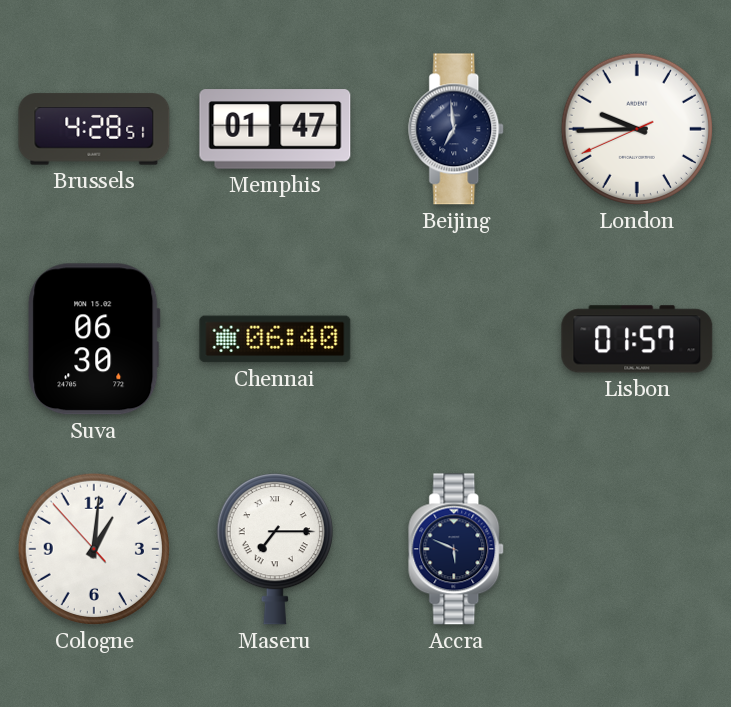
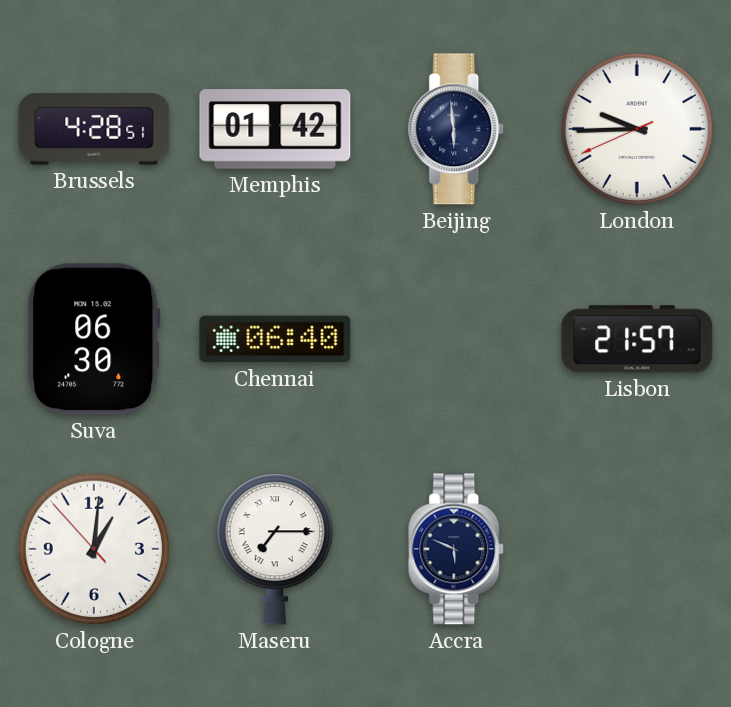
Memphis: 01:47 -> 01:42 (275, 129)
Beijing: 6:59 -> 5:59 (457, 129)
Lisbon: 01:57 -> 21:57 (637, 339)
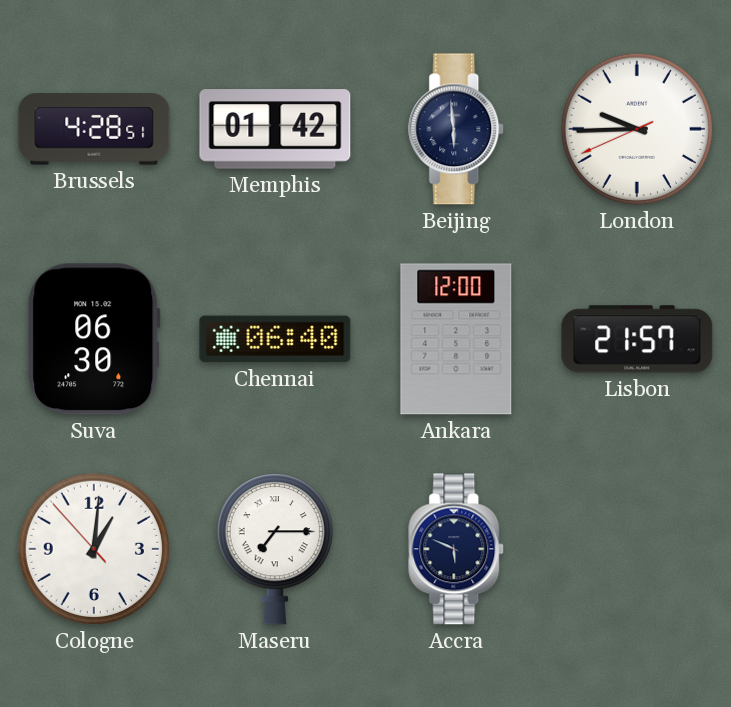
Ankara: none -> 12:00 (456, 339)
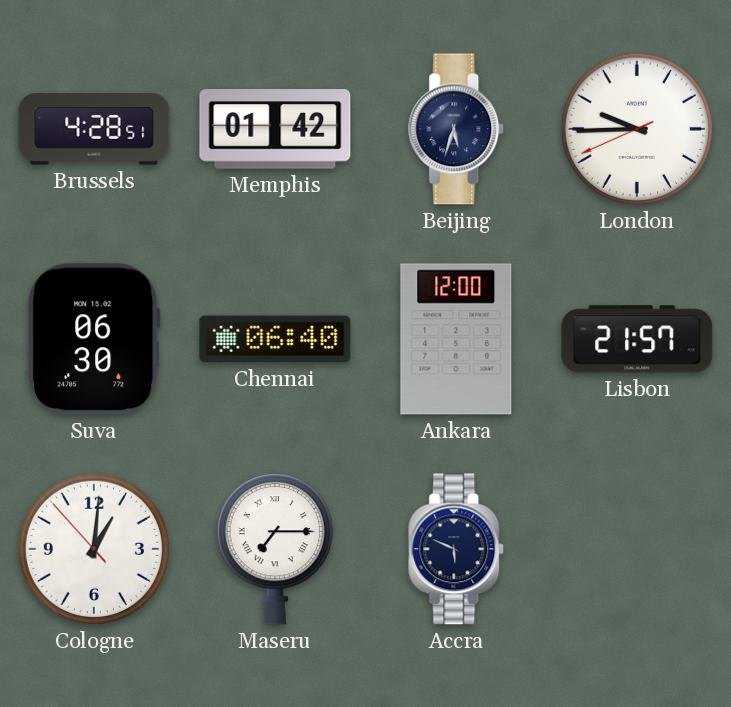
Beijing: 5:59 -> 5:33 (457, 129)
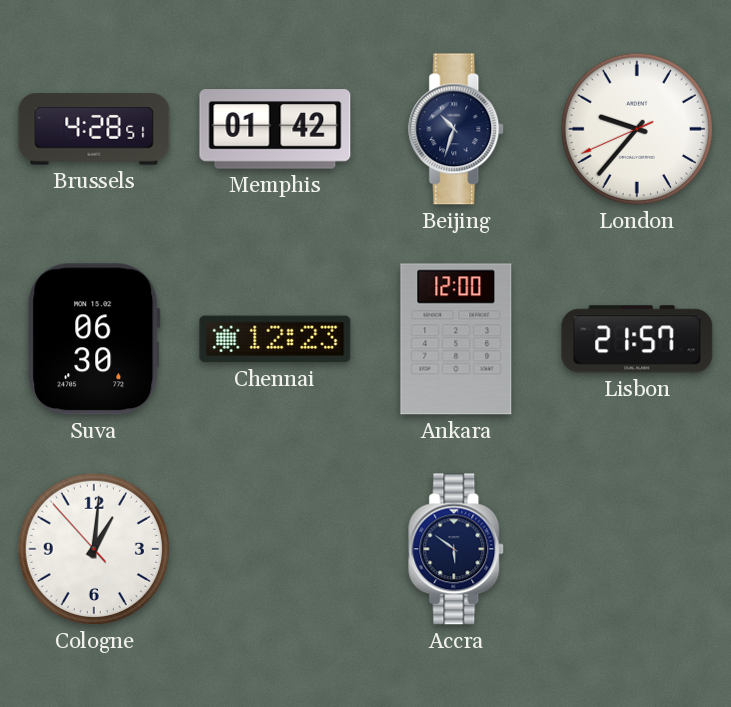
Beijing: 5:33 -> 10:33 (457, 129)
London: 9:44 -> 9:36 (637, 129)
Chennai: 06:40 -> 12:23 (275, 339)
Maseru: 7:15 -> none (275, 549)
Accra: 5:49 -> 5:51 (457, 549)
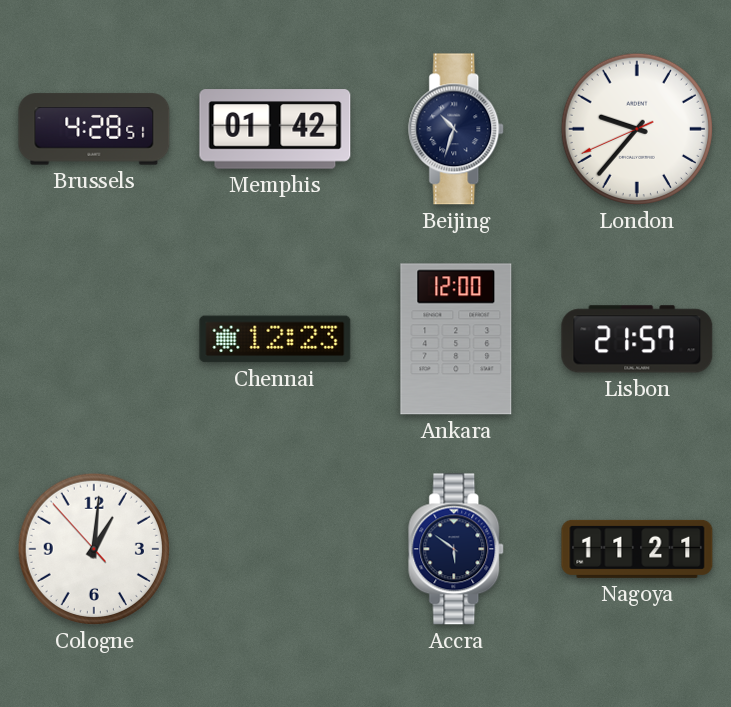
Suva: 06:30 -> none (94, 339)
Nagoya: none -> 11:21 (637, 549)
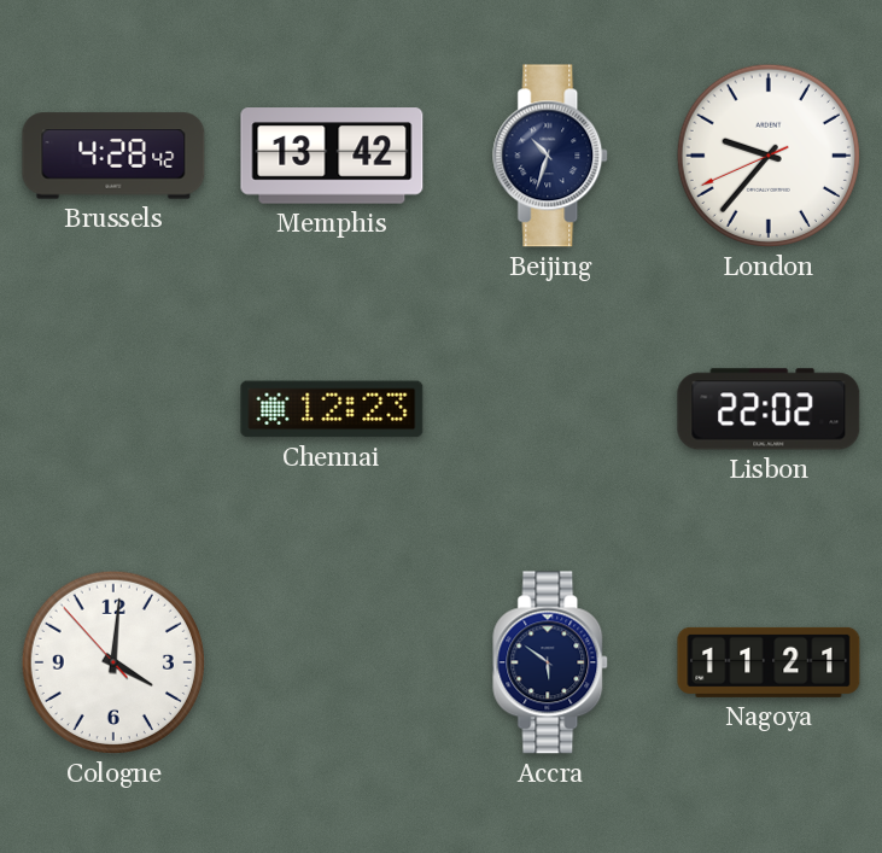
Brussels: 4:28:51 -> 4:28:42 (113, 156)
Memphis: 01:42 -> 13:42 (332, 156)
Ankara: 12:00 -> none (456, 339)
Lisbon: 21:57 -> 22:02 (769, 409)
Cologne: 1:00 -> 4:00 (113, 662)
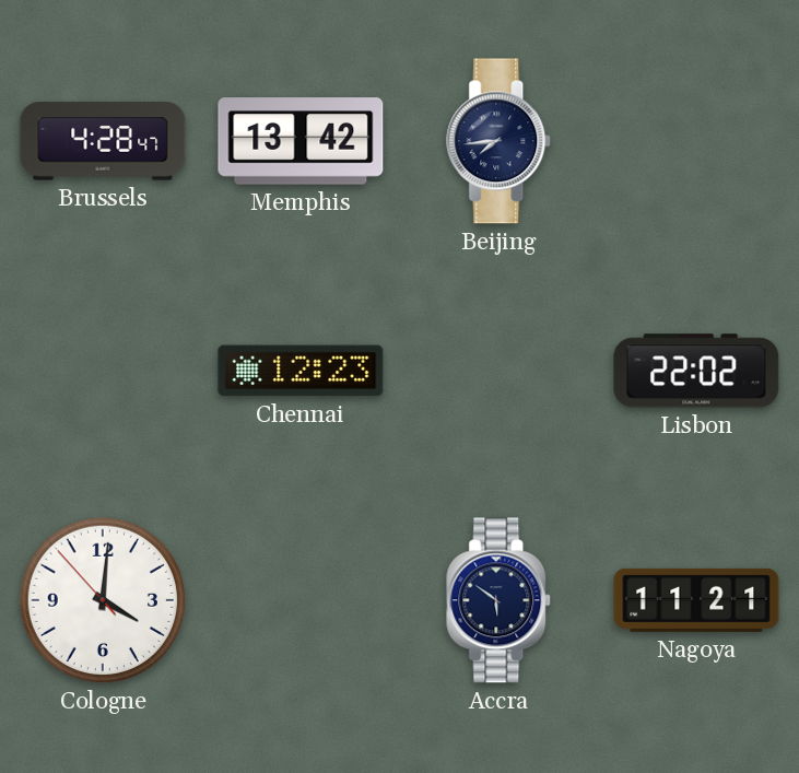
Brussels: 4:28:42 -> 4:28:47 (103, 141)
Beijing: 10:33 -> 7:44 (500, 141)
London: 9:36 -> none (769, 156)
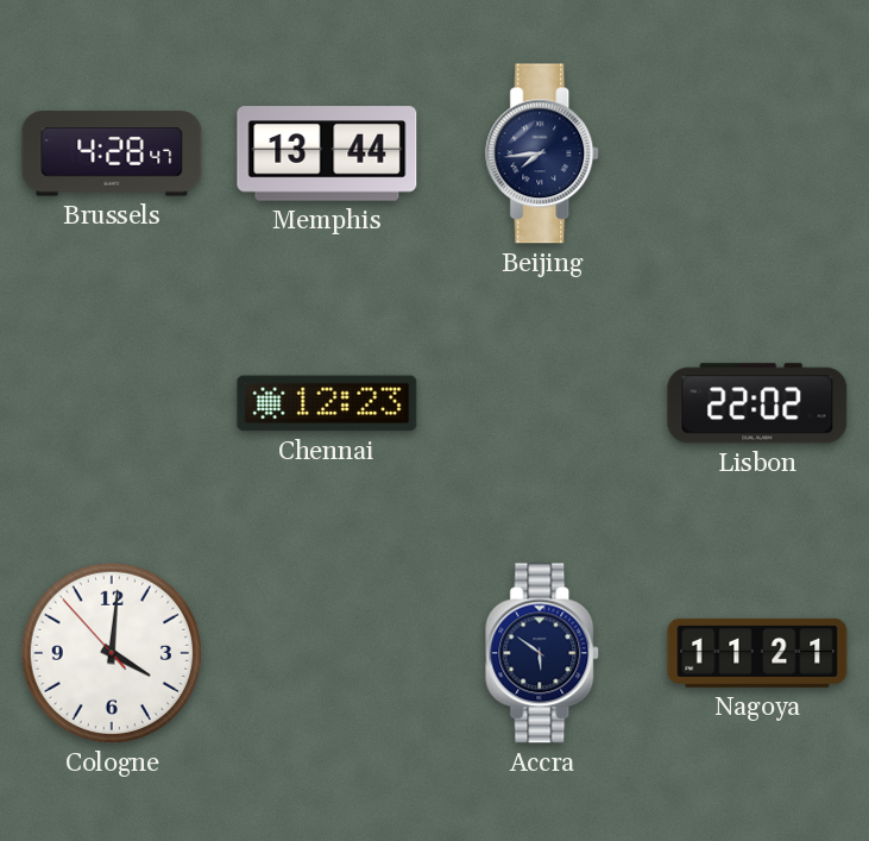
Memphis: 13:42 -> 13:44 (327, 153)
